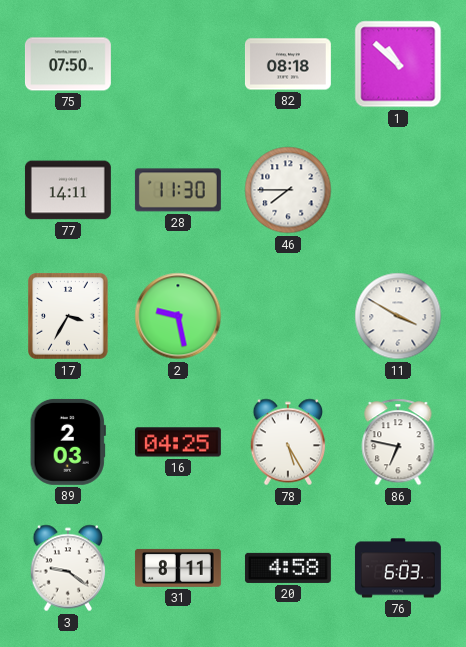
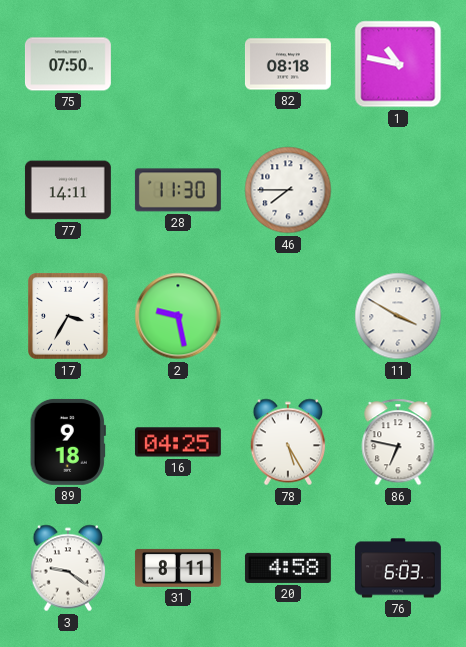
1: 10:52 -> 10:47 (398, 64)
89: 2:03 -> 9:18 (68, 442)
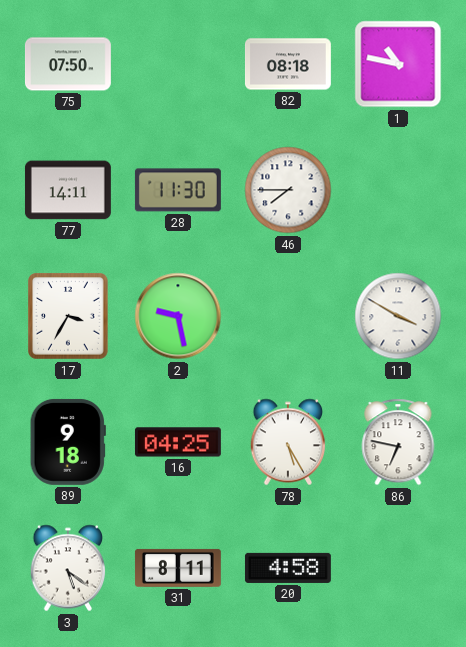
3: 9:21 -> 5:21 (68, 568)
76: 6:03 -> none (398, 568)
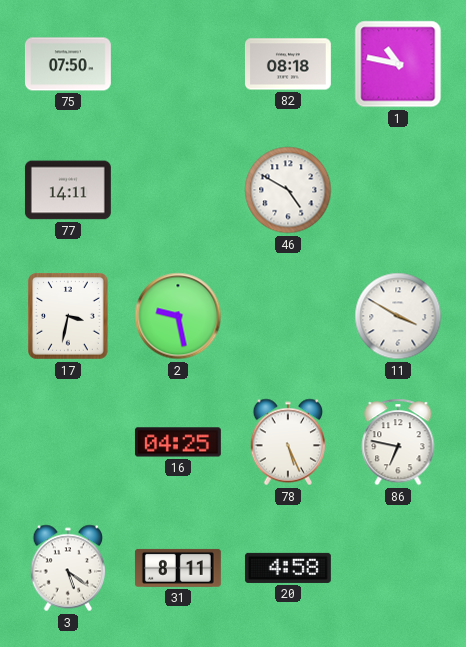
28: 11:30 -> none (178, 190)
46: 7:45 -> 4:50 (288, 190)
17: 3:35 -> 3:32 (69, 316)
89: 9:18 -> none (68, 442)
78: 5:25 -> 5:26 (288, 442)
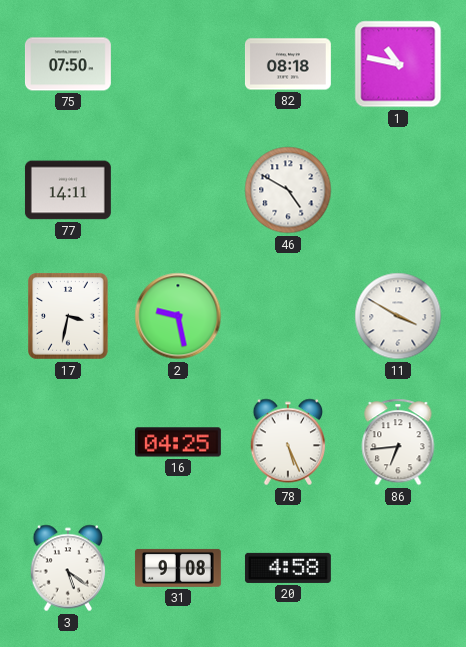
86: 6:47 -> 6:44 (398, 442)
31: 8:11 -> 9:08 (178, 568)
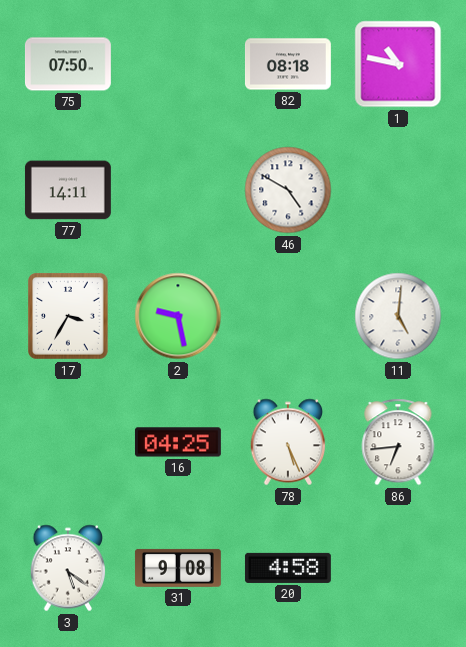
17: 3:32 -> 3:35 (69, 316)
11: 3:50 -> 5:01 (398, 316)
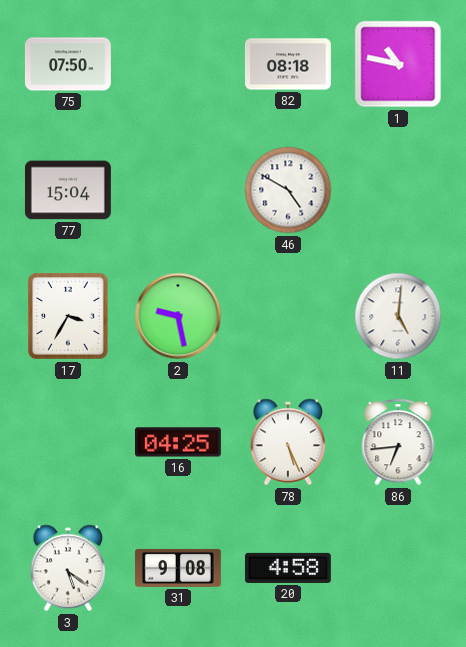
77: 14:11 -> 15:04 (68, 190)
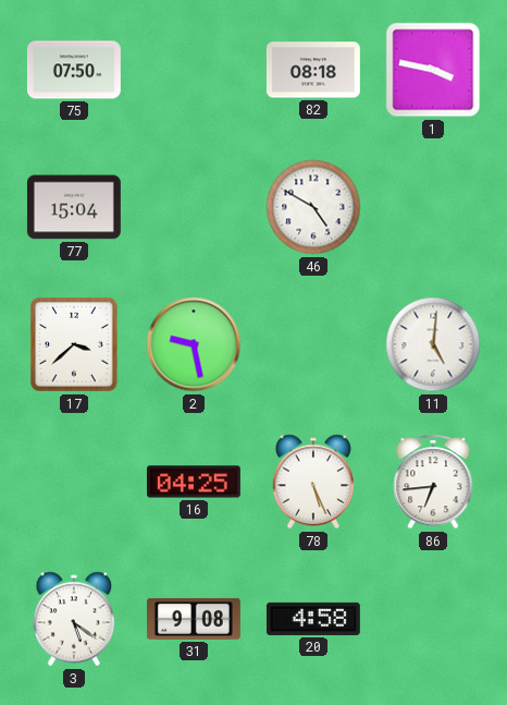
1: 10:47 -> 3:47 (433, 70)
17: 3:35 -> 3:38 (75, 344)
